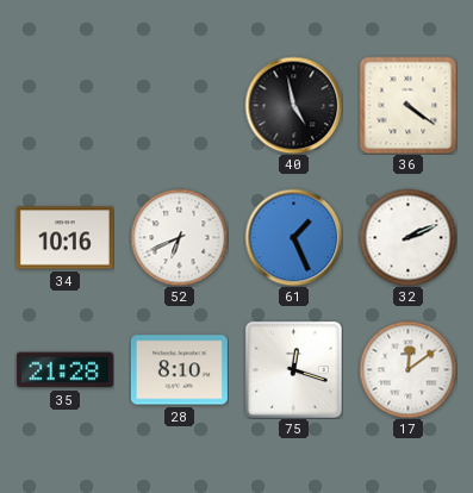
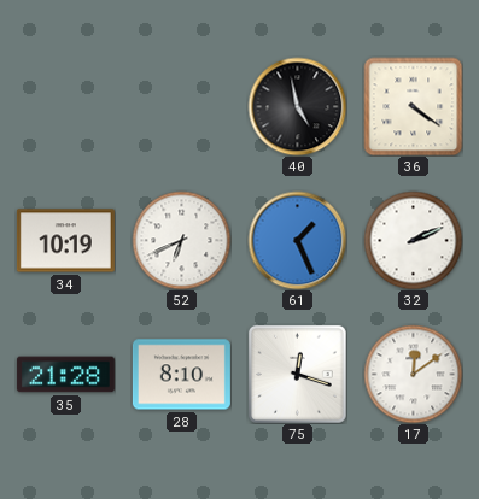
34: 10:16 -> 10:19 (65, 241)
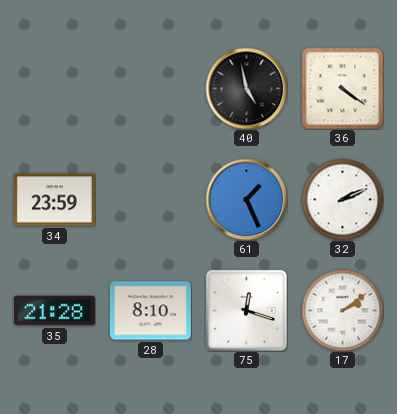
34: 10:19 -> 23:59 (54, 200)
52: 6:41 -> none (181, 240)
17: 12:09 -> 2:09 (342, 310)
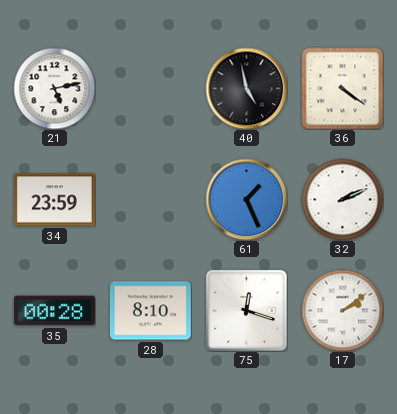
21: none -> 5:13 (54, 88)
35: 21:28 -> 00:28 (54, 311)
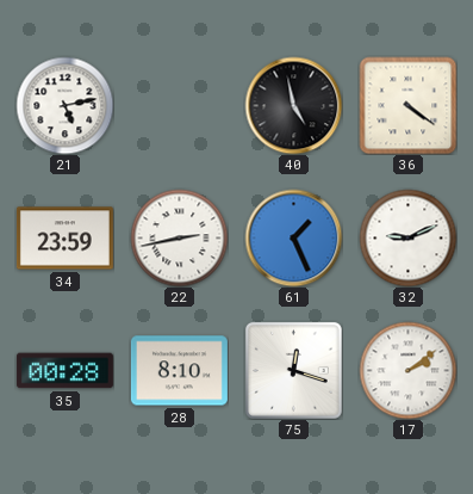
22: none -> 2:43 (179, 237)
32: 2:11 -> 9:11 (407, 237)
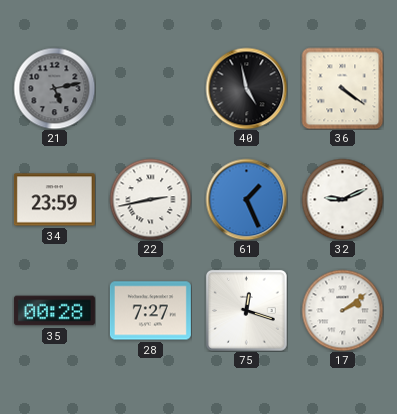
21 dial: white -> grey (54, 88)
28: 8:10 -> 7:27 (150, 311)
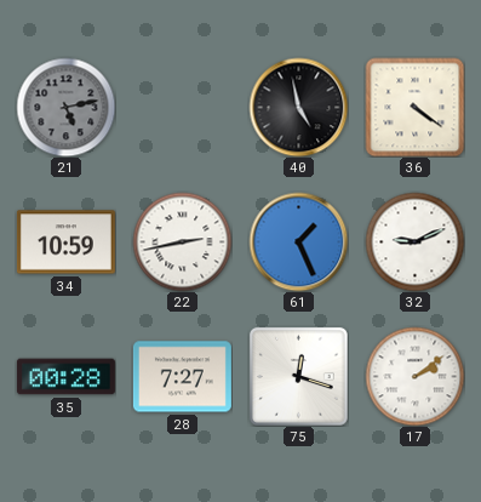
34: 23:59 -> 10:59 (65, 243)
